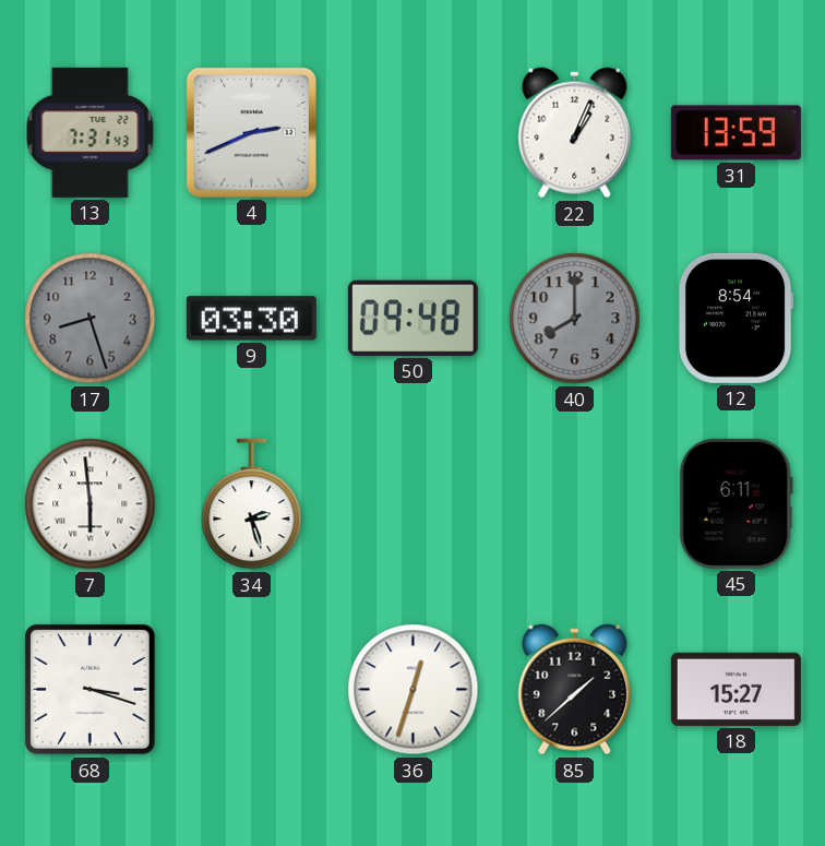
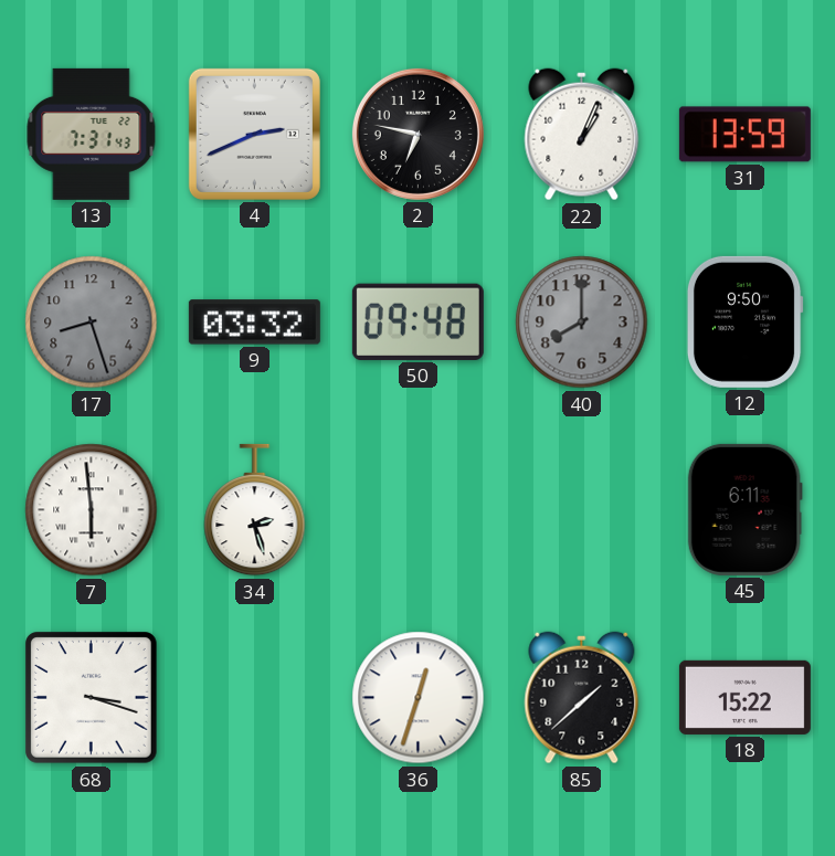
2: none -> 6:47 (417, 134)
9: 03:30 -> 03:32 (254, 323)
12: 8:54 -> 9:50 (744, 321)
18: 15:27 -> 15:22 (744, 697)
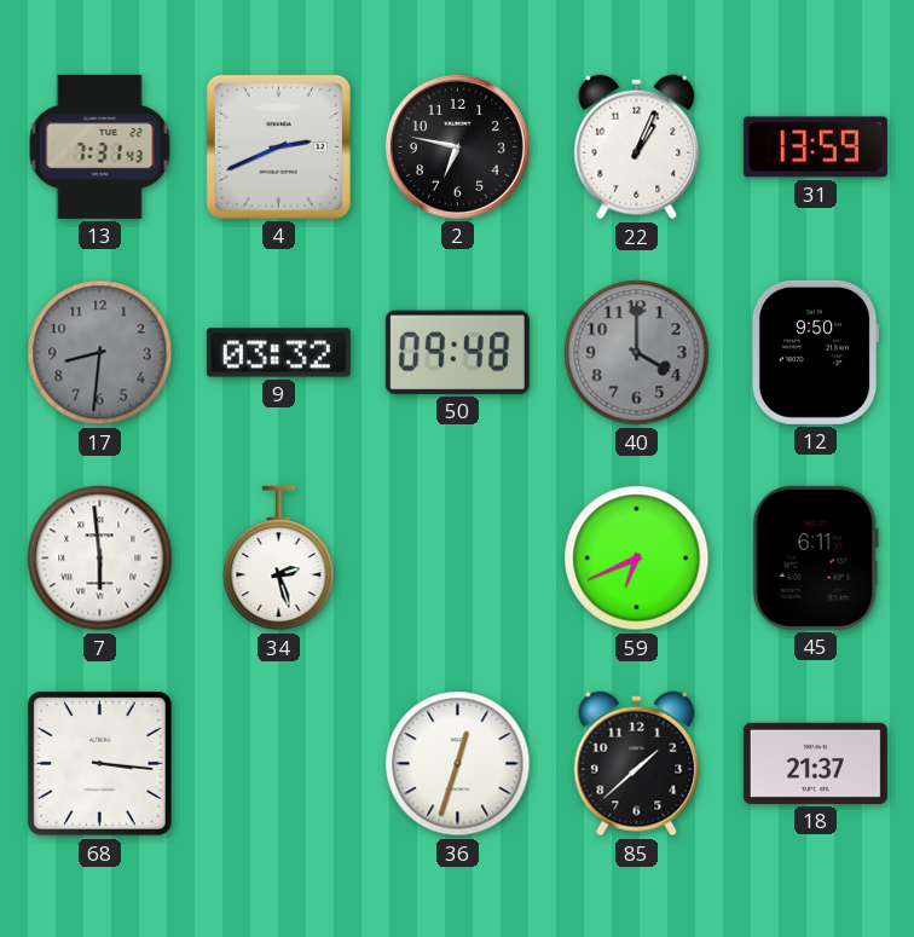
17: 8:27 -> 8:31 (100, 353)
40: 8:00 -> 4:00 (637, 353)
59: none -> 6:41 (637, 559)
68: 3:18 -> 3:16 (100, 764)
18: 15:22 -> 21:37 (815, 763)
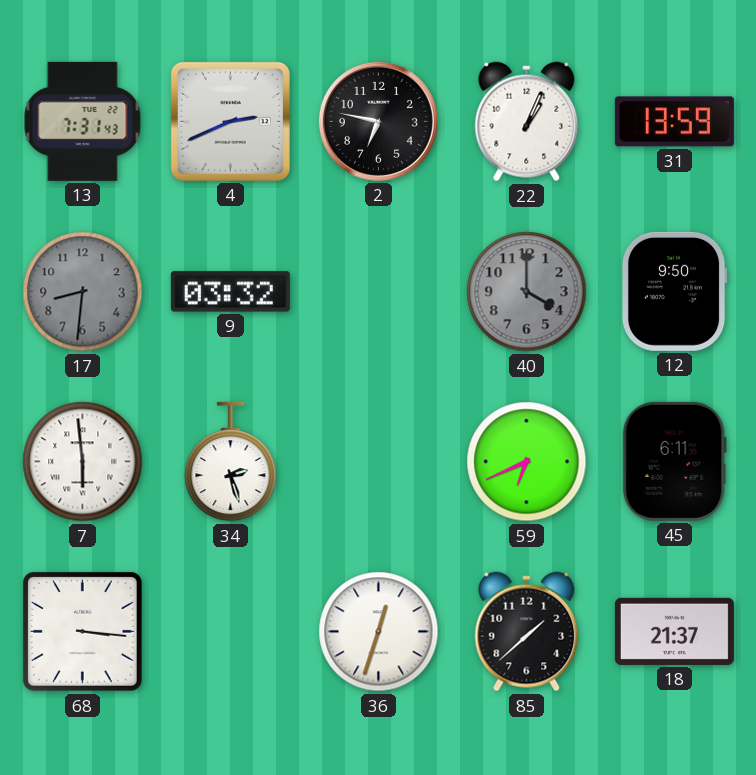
50: 09:48 -> none (457, 352)
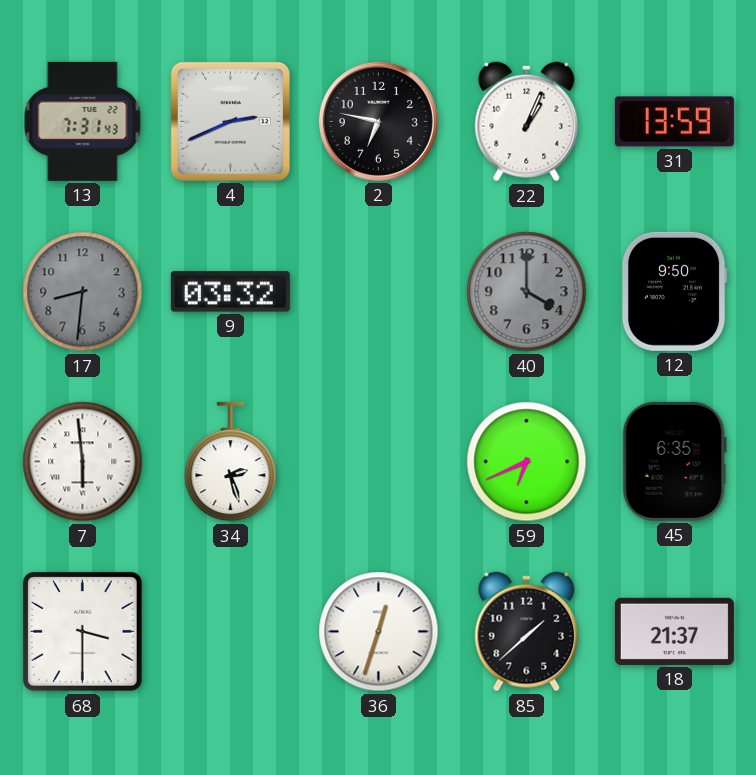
45: 6:11 -> 6:35 (674, 461)
68: 3:16 -> 3:30 (83, 632)
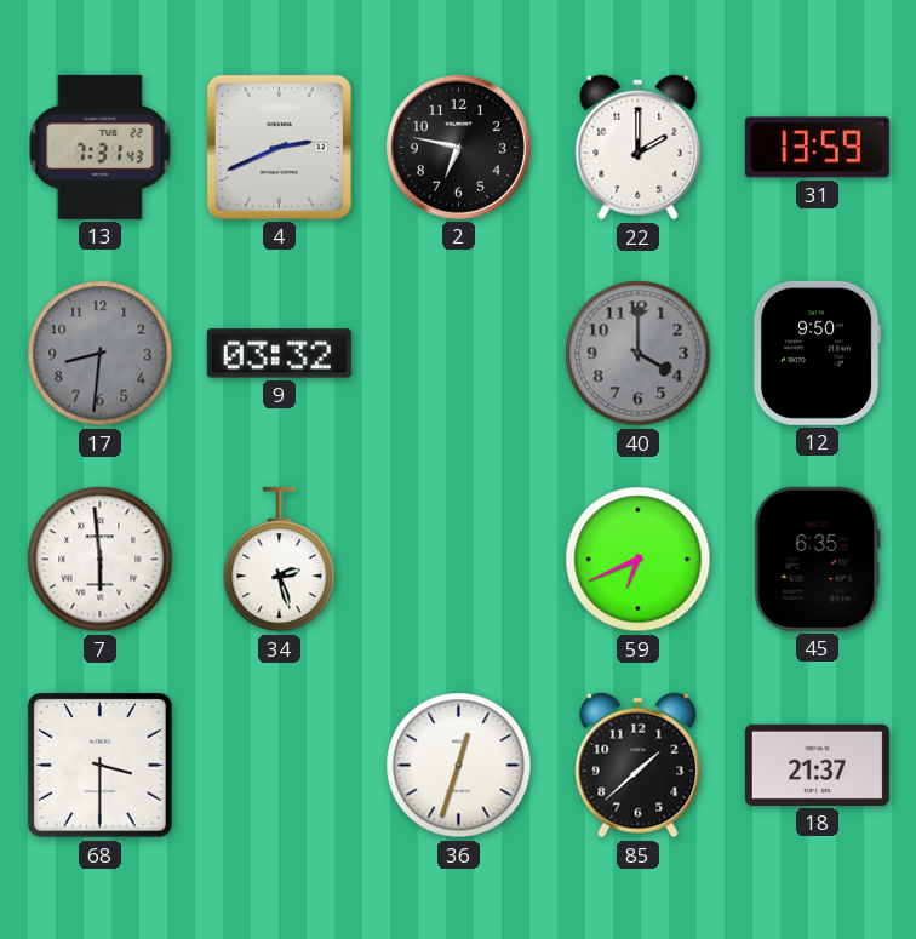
22: 1:04 -> 2:00 (639, 148)
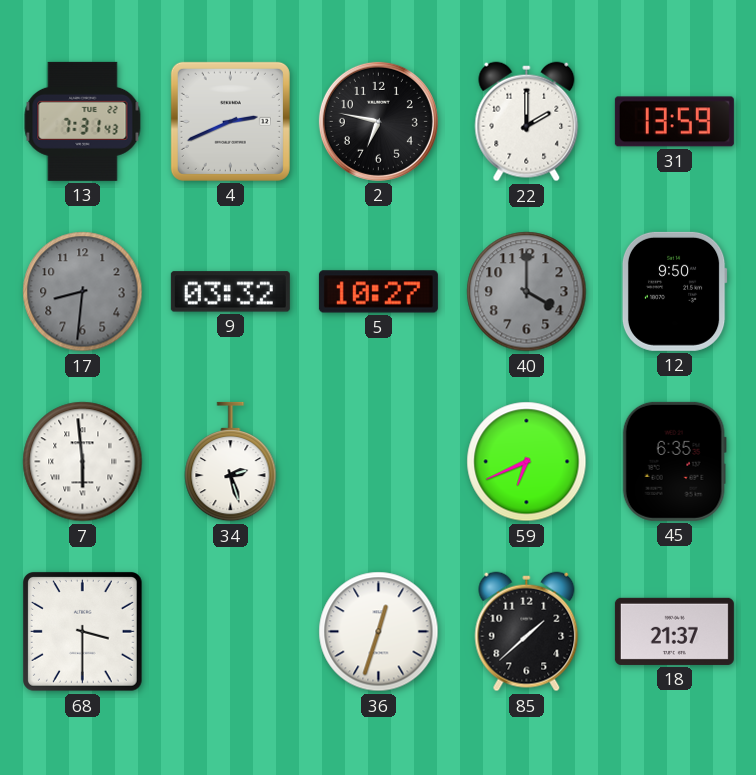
5: none -> 10:27 (378, 292)
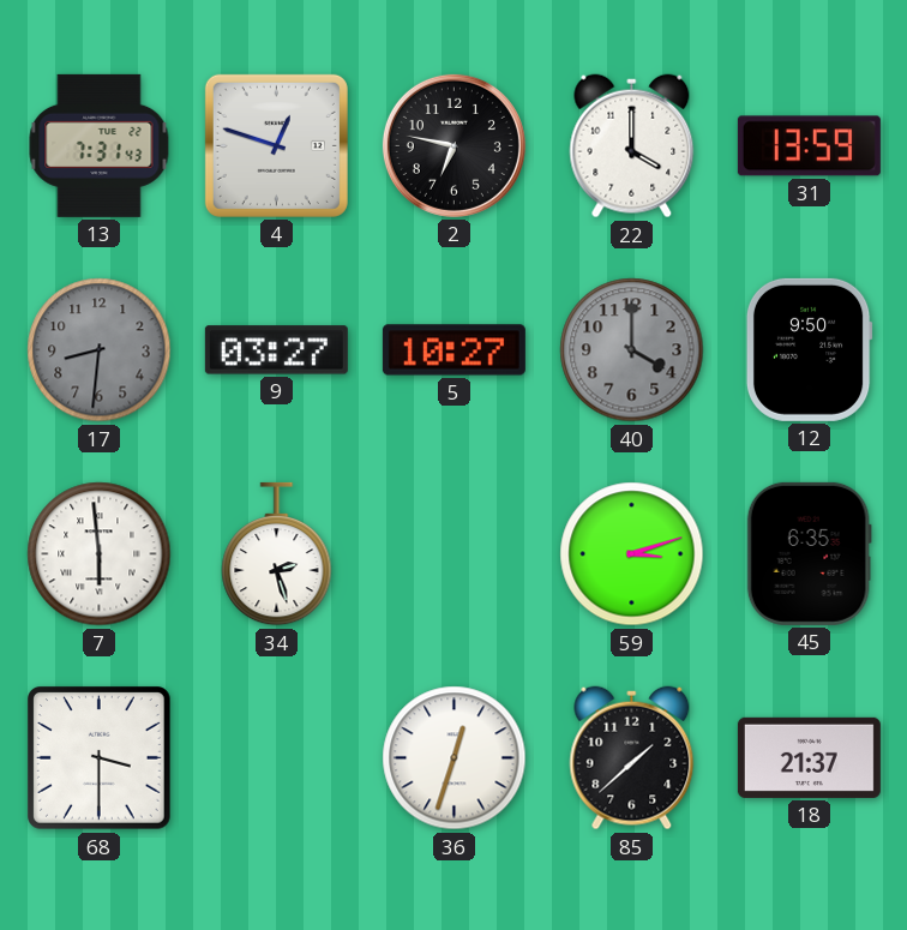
4: 2:41 -> 12:48 (276, 145)
22: 2:00 -> 4:00 (632, 146)
9: 03:32 -> 03:27 (276, 350)
59: 6:41 -> 3:12 (632, 554)
